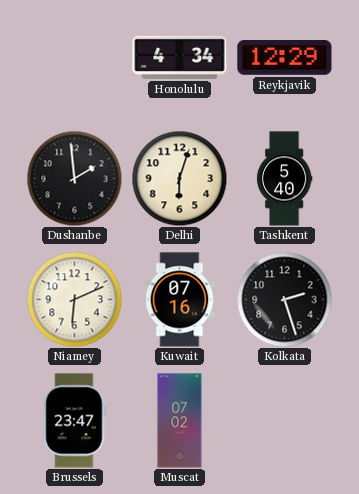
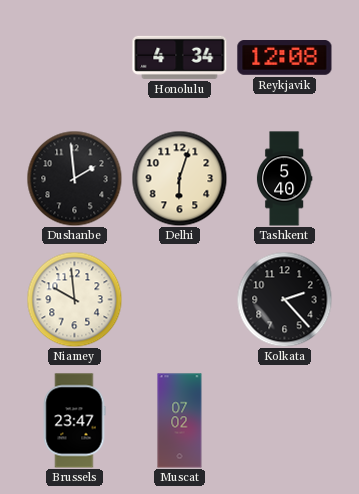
Reykjavik: 12:29 -> 12:08 (285, 58)
Niamey: 6:11 -> 9:59 (74, 299)
Kuwait: 07:16 -> none (180, 300)
Kolkata: 2:27 -> 2:23 (284, 299)
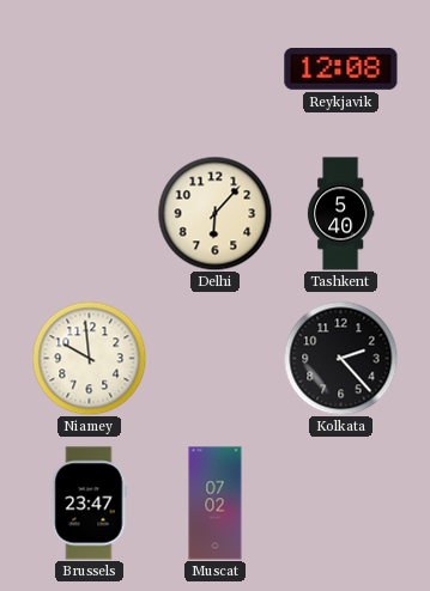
Honolulu: 4:34 -> none (180, 57)
Dushanbe: 1:59 -> none (74, 178)
Delhi: 6:03 -> 6:07 (214, 213)
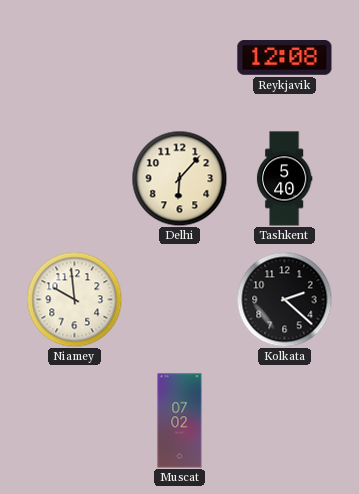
Kolkata: 2:23 -> 2:22 (284, 299)
Brussels: 23:47 -> none (89, 504)
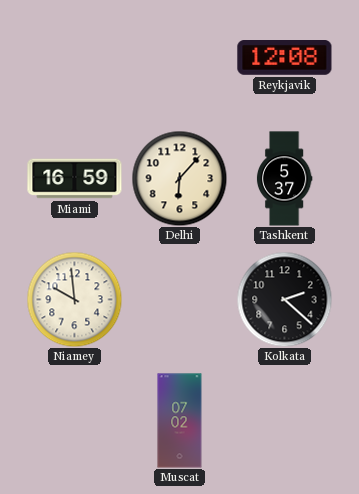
Miami: none -> 16:59 (75, 179)
Tashkent: 5:40 -> 5:37 (284, 179)
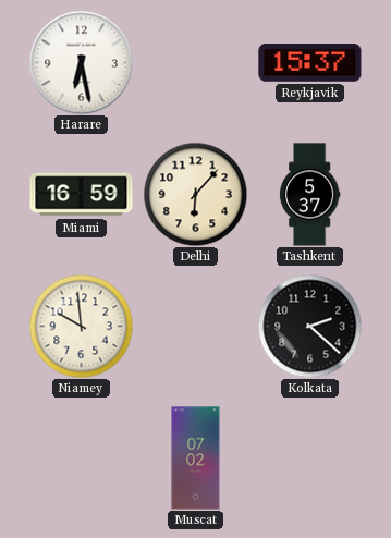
Harare: none -> 6:28 (81, 62)
Reykjavik: 12:08 -> 15:37 (310, 63)
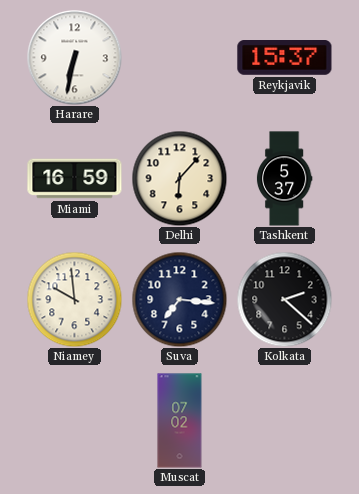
Harare: 6:28 -> 6:32 (74, 57)
Suva: none -> 7:16 (179, 299)
